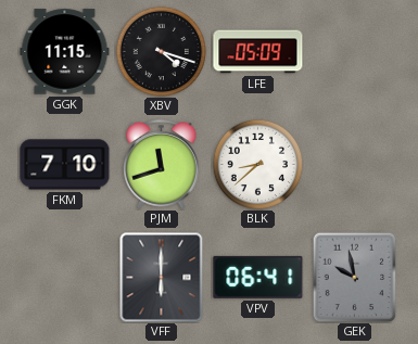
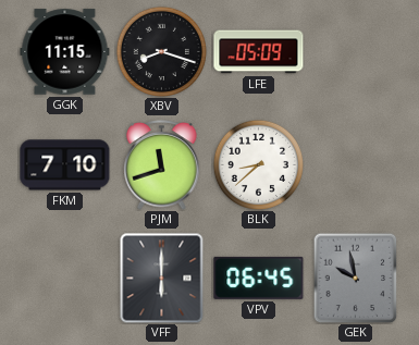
XBV: 4:18 -> 8:18 (161, 51)
VPV: 06:41 -> 06:45 (259, 278)
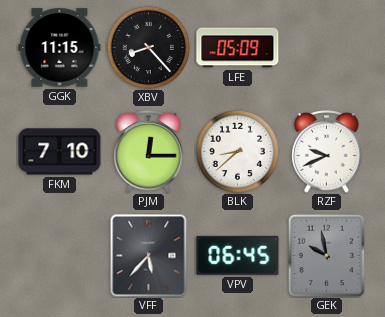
XBV: 8:18 -> 8:23 (148, 47)
PJM: 11:42 -> 12:15 (149, 152)
RZF: none -> 9:41 (327, 152)
VFF: 6:00 -> 5:37 (149, 255)
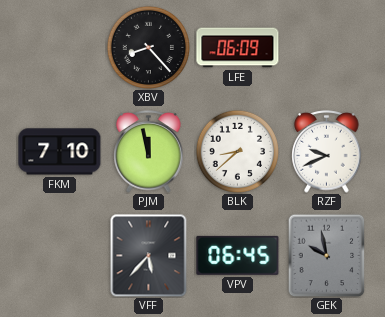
GGK: 11:15 -> none (60, 48)
LFE: 05:09 -> 06:09 (238, 48)
PJM: 12:15 -> 11:58 (149, 152)
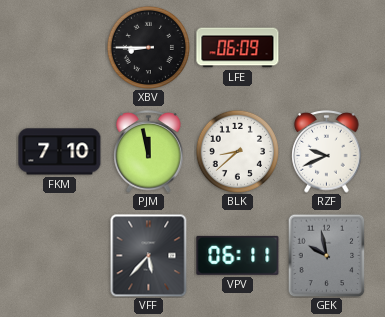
XBV: 8:23 -> 8:45 (148, 47)
VPV: 06:45 -> 06:11 (238, 255)
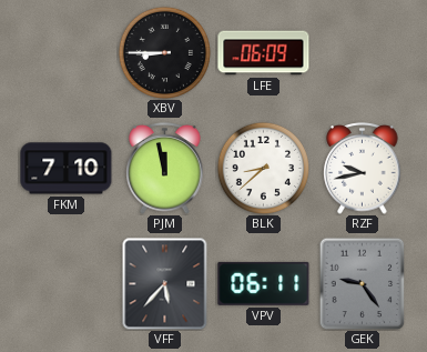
RZF: 9:41 -> 9:43 (363, 169)
GEK: 9:58 -> 9:24 (363, 283)
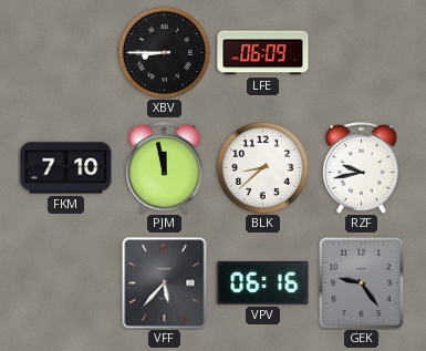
VPV: 06:11 -> 06:16 (263, 282)
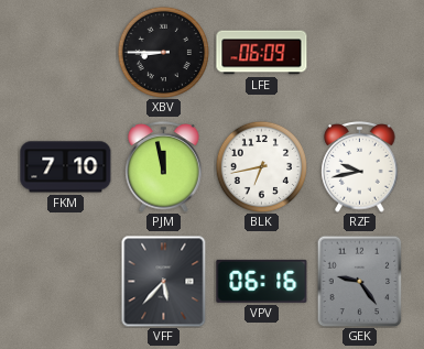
BLK: 8:38 -> 6:43 (261, 166)
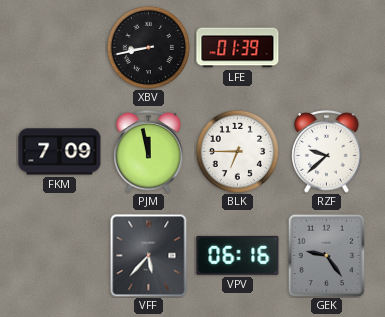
XBV: 8:45 -> 8:43 (148, 47)
LFE: 06:09 -> 01:39 (238, 48)
FKM: 7:10 -> 7:09 (60, 152)
BLK: 6:43 -> 6:45 (237, 151)
RZF: 9:43 -> 9:38 (327, 152)
